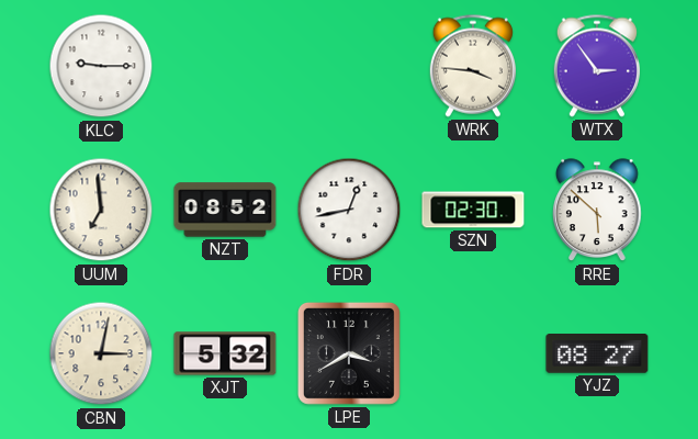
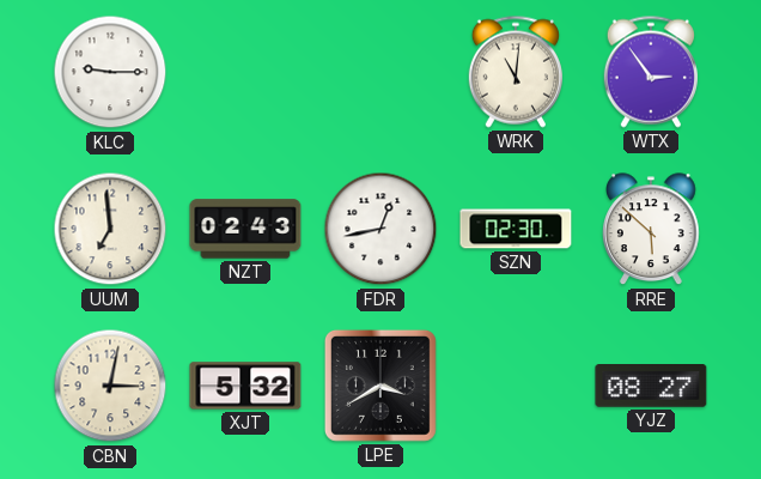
WRK: 3:46 -> 11:01 (516, 72)
NZT: 08:52 -> 02:43 (245, 229)
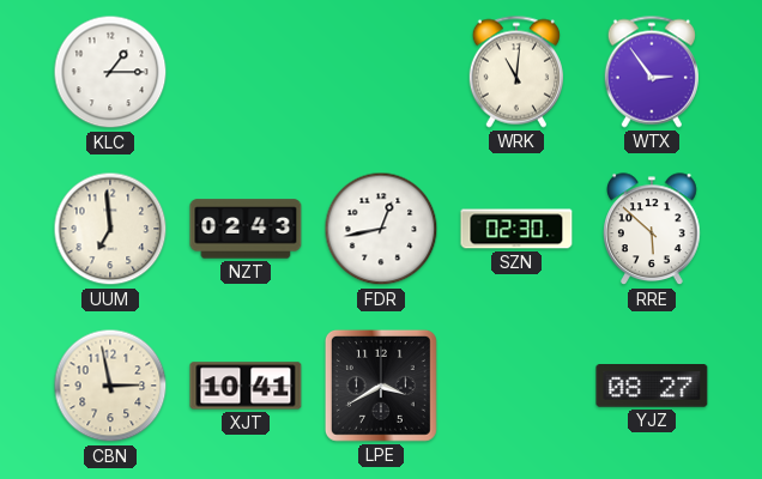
KLC: 9:15 -> 1:15 (110, 72)
CBN: 3:02 -> 2:58 (110, 386)
XJT: 5:32 -> 10:41 (246, 386)
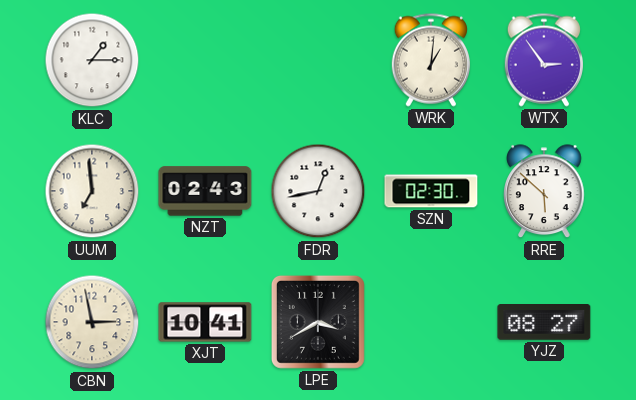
WRK: 11:01 -> 1:01 (431, 60)
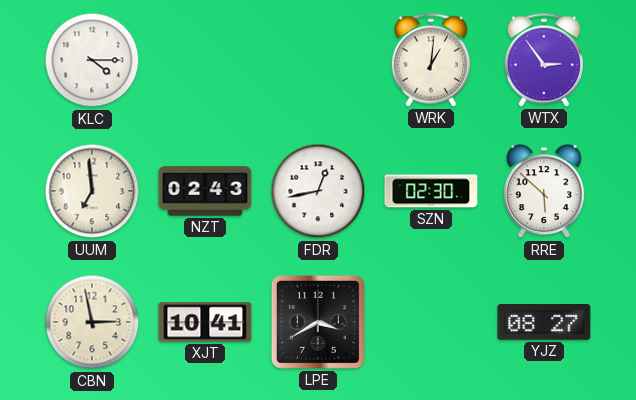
KLC: 1:15 -> 4:15 (92, 60)
